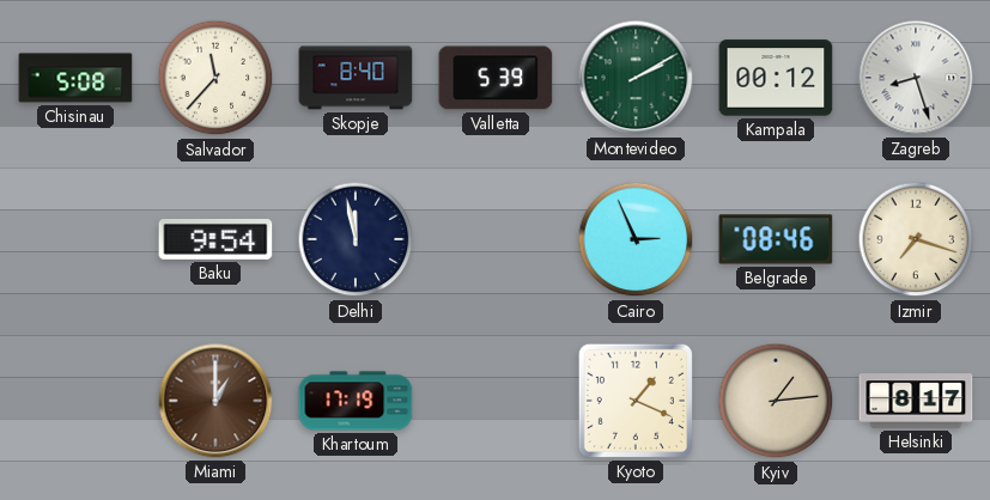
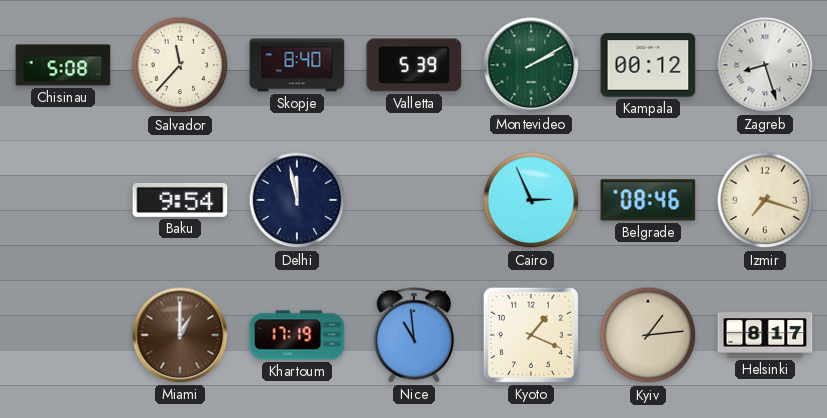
Nice: none -> 10:59 (414, 335)
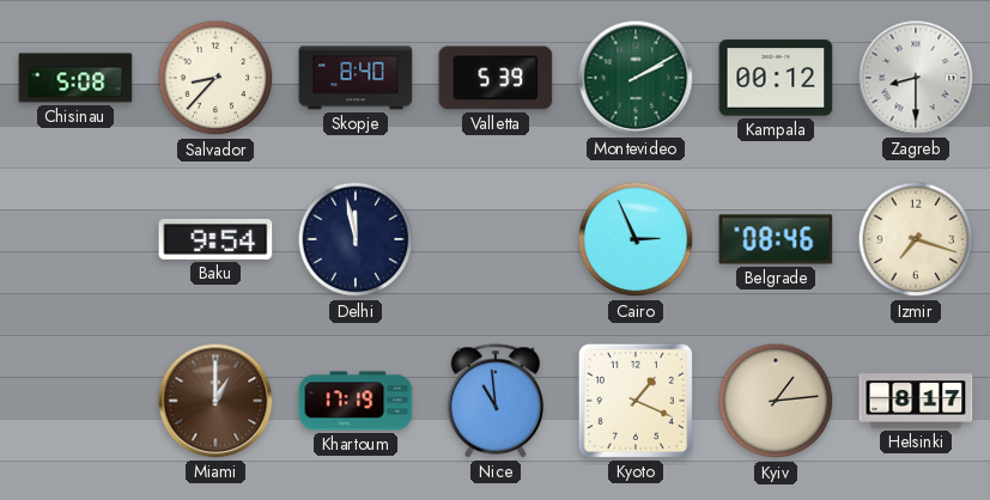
Salvador: 11:37 -> 8:37 (215, 78)
Zagreb: 8:27 -> 8:30 (916, 78)
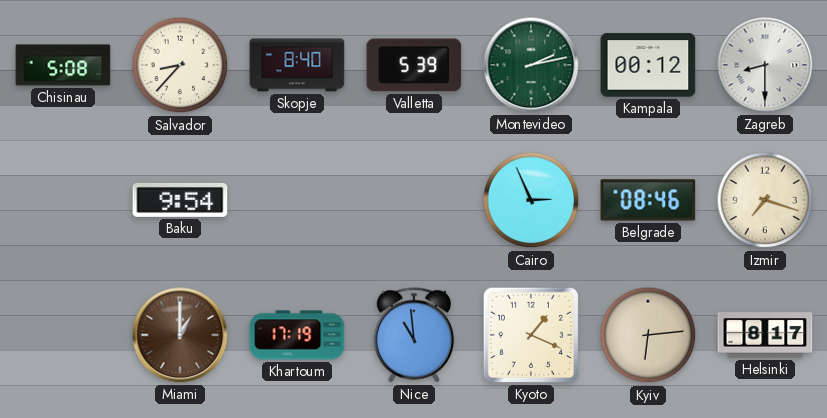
Montevideo: 2:10 -> 2:13 (531, 65)
Delhi: 11:58 -> none (356, 239)
Kyiv: 1:14 -> 6:14 (648, 335)
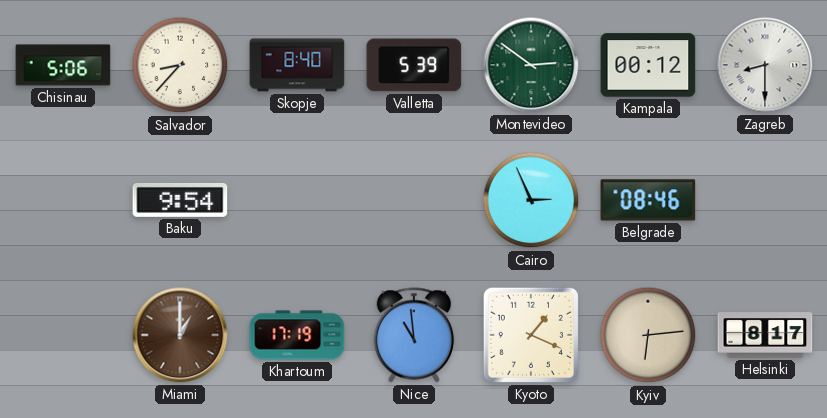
Chisinau: 5:08 -> 5:06 (63, 65)
Montevideo: 2:13 -> 2:51 (531, 65)
Izmir: 7:18 -> none (765, 200)
